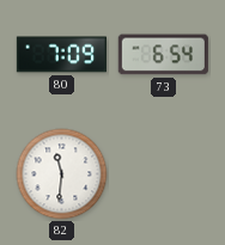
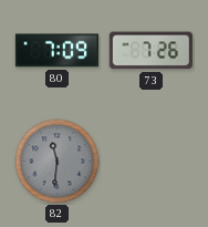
73: 6:54 -> 7:26 (150, 51)
82 dial: white -> grey (58, 162)
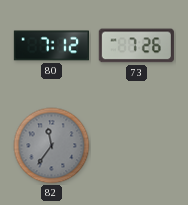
80: 7:09 -> 7:12 (51, 46)
82: 11:31 -> 11:36 (52, 146)
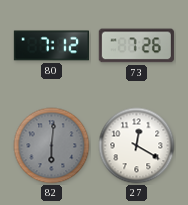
82: 11:36 -> 6:01 (52, 146)
27: none -> 12:20 (137, 146)
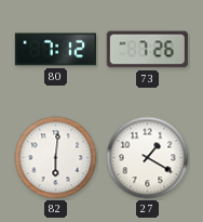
82 dial: grey -> white (56, 158)
27: 12:20 -> 1:20 (148, 158)
